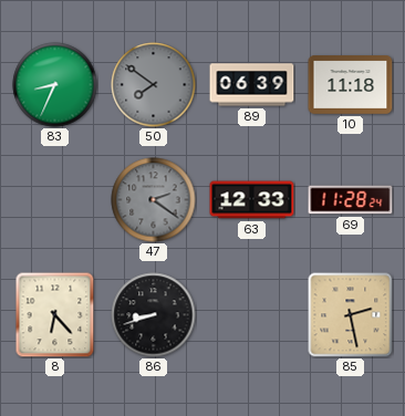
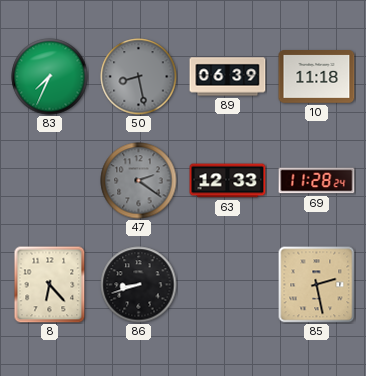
83: 8:34 -> 7:34 (50, 77)
50: 7:51 -> 8:28 (139, 77)
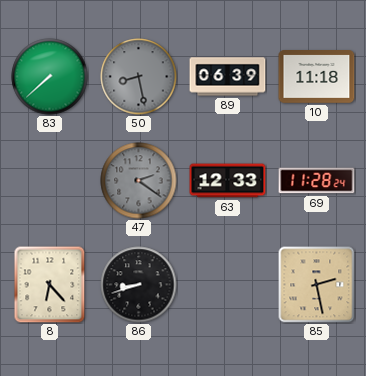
83: 7:34 -> 7:38 (50, 77)
